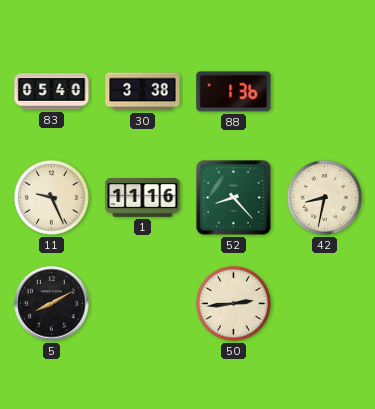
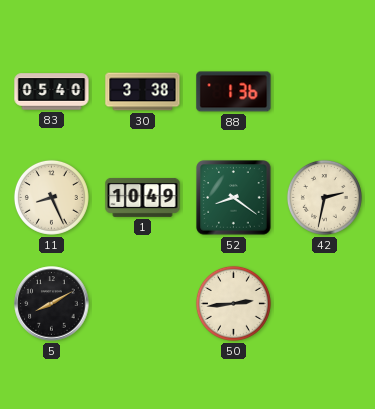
11: 9:26 -> 8:26 (51, 197)
1: 11:16 -> 10:49 (143, 197)
52: 8:23 -> 8:21 (234, 198)
42: 8:32 -> 2:32 (324, 197)
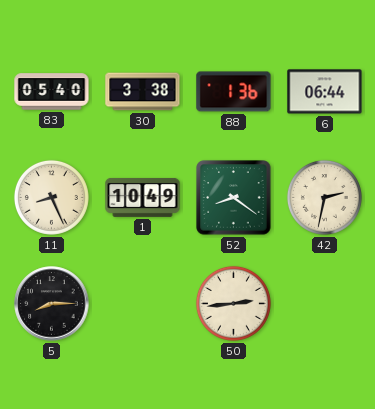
6: none -> 06:44 (325, 92)
5: 8:10 -> 8:15 (52, 304)
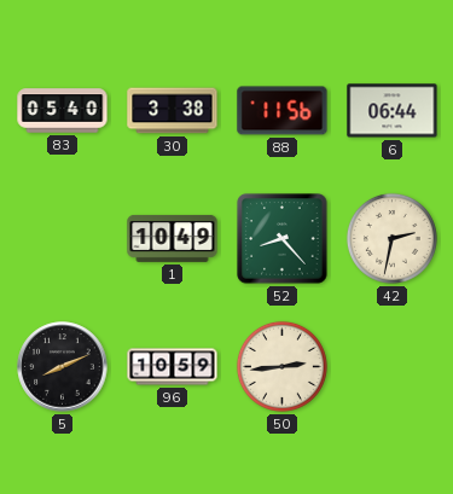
88: 1:36 -> 11:56 (283, 111)
11: 8:26 -> none (51, 197)
52: 8:21 -> 8:23 (283, 239)
5: 8:15 -> 8:11 (63, 367)
96: none -> 10:59 (173, 367)
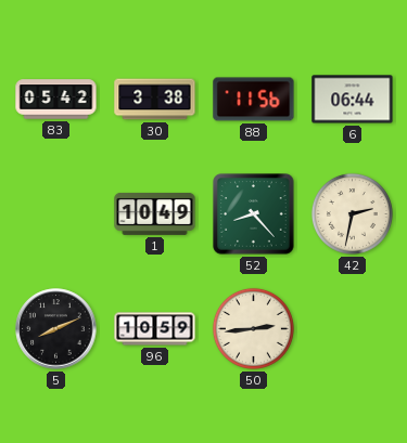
83: 05:40 -> 05:42 (56, 100)
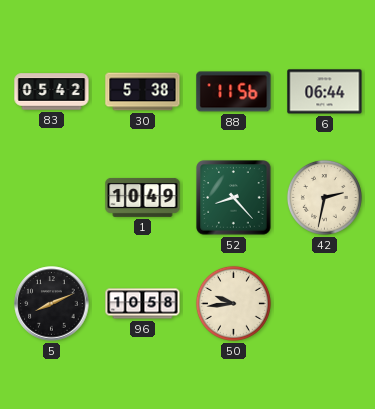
30: 3:38 -> 5:38 (143, 92)
96: 10:59 -> 10:58 (143, 304)
50: 2:44 -> 9:44 (233, 303)
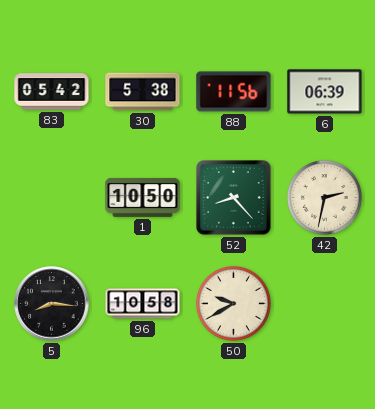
6: 06:44 -> 06:39 (325, 92)
1: 10:49 -> 10:50 (143, 197)
5: 8:11 -> 8:16 (52, 304)
50: 9:44 -> 9:40 (233, 303)
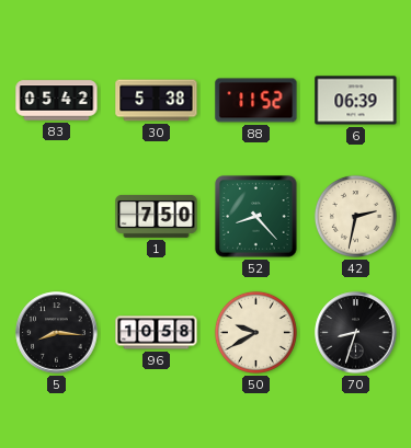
88: 11:56 -> 11:52 (256, 101)
1: 10:50 -> 7:50 (157, 216)
70: none -> 8:33 (356, 333)
